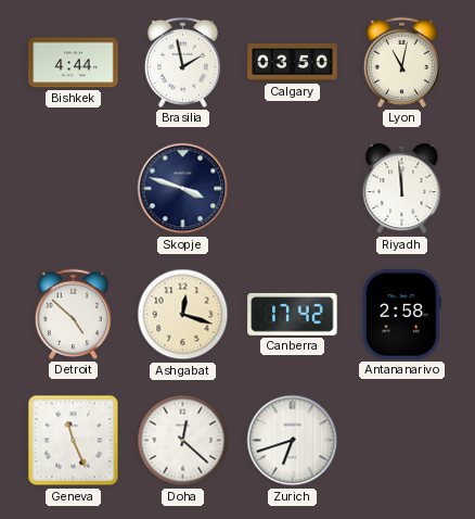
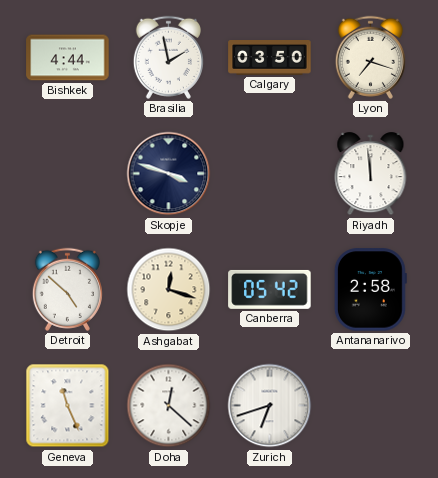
Lyon: 11:02 -> 7:18 (370, 57)
Canberra: 17:42 -> 05:42 (270, 289)
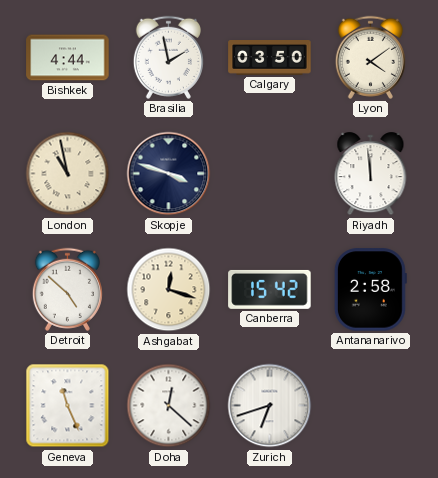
Lyon: 7:18 -> 4:09 (370, 57)
London: none -> 10:58 (68, 174)
Canberra: 05:42 -> 15:42 (270, 289)
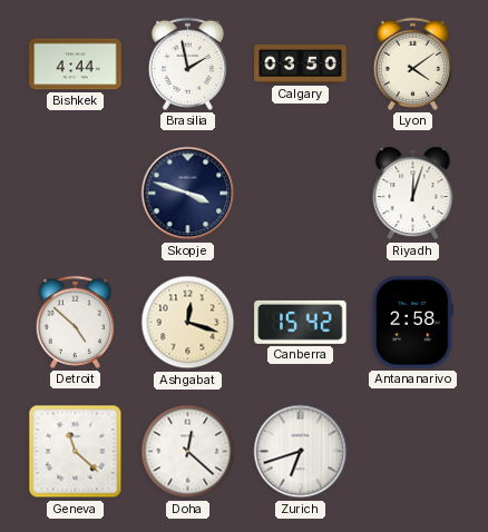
London: 10:58 -> none (68, 174)
Riyadh: 11:59 -> 12:03 (413, 194)
Geneva: 11:26 -> 11:22 (76, 452)
